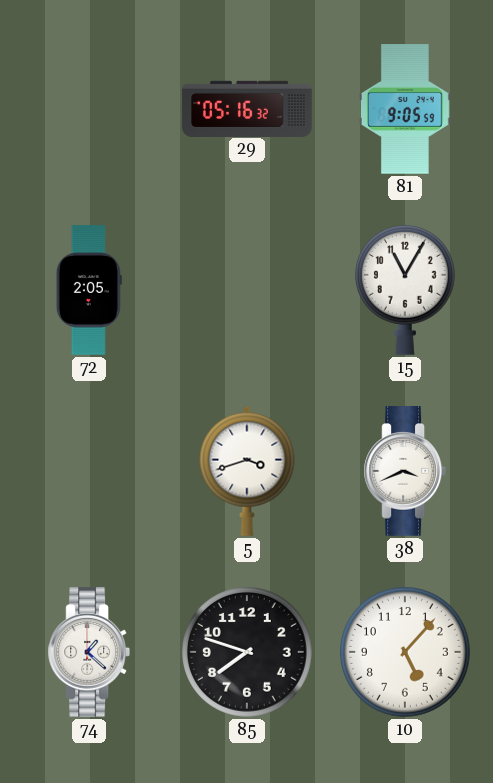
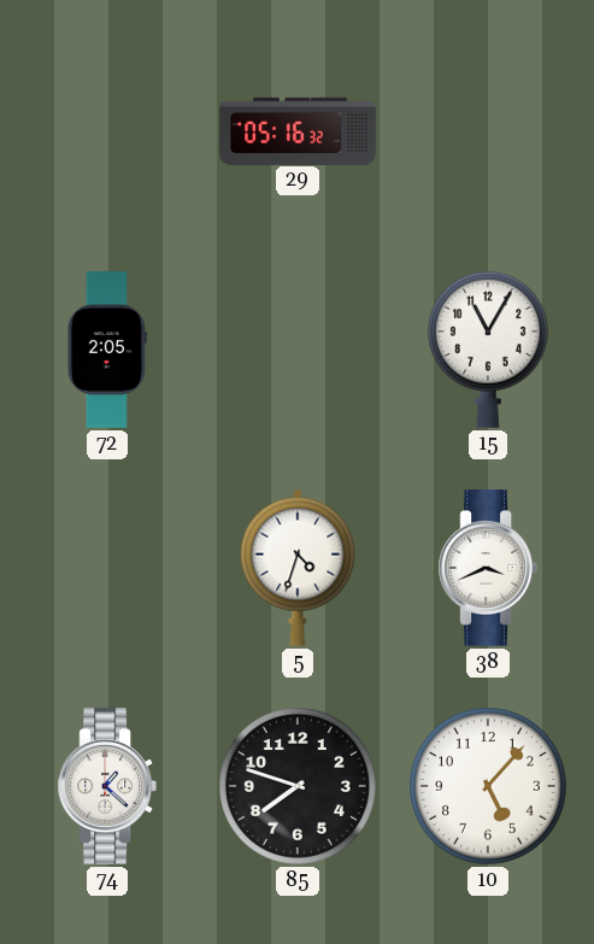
81: 9:05 -> none (405, 109)
5: 3:42 -> 4:33 (298, 568)
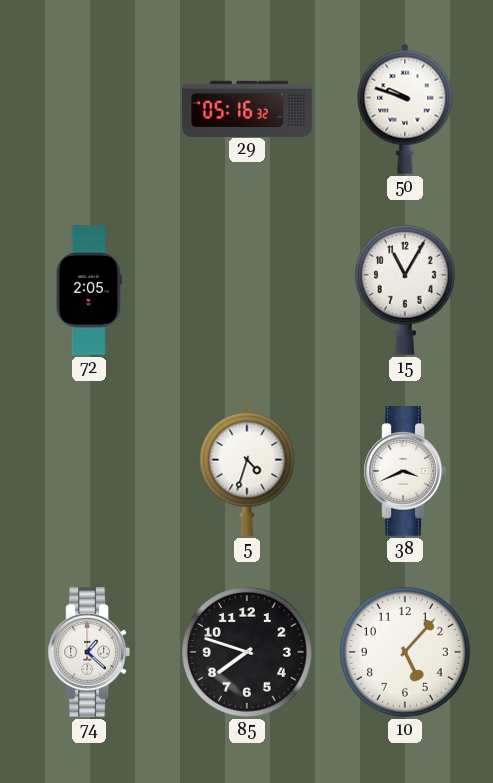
50: none -> 9:48 (405, 109)
